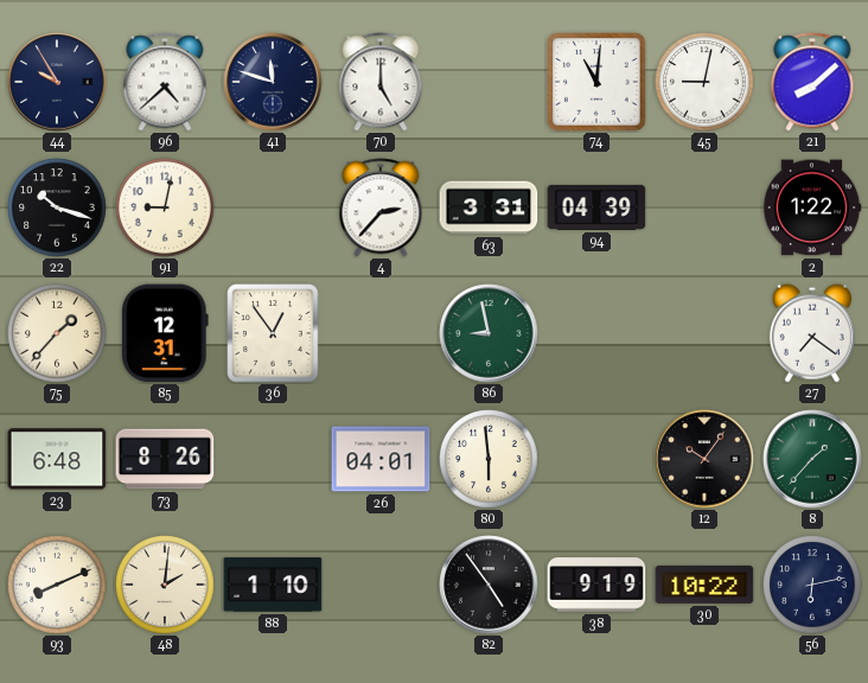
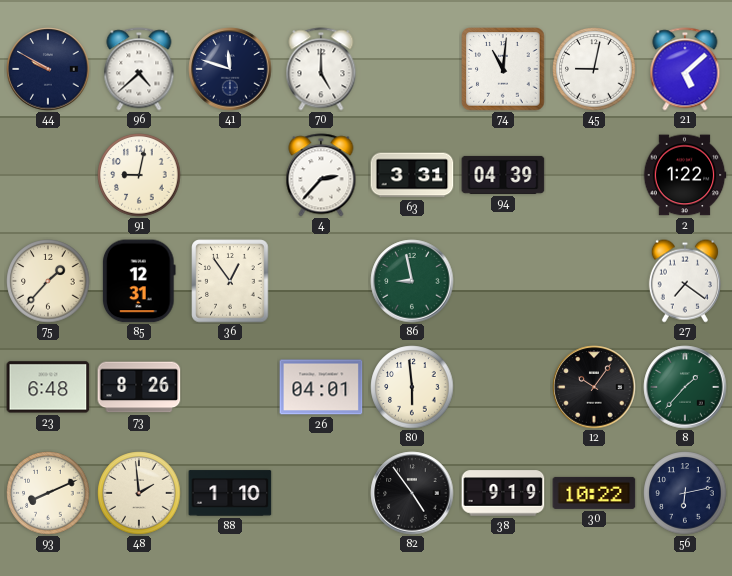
44: 9:55 -> 9:50 (48, 69)
21: 8:08 -> 5:08 (685, 69)
22: 10:18 -> none (57, 208)
48: 2:01 -> 1:59 (139, 493)
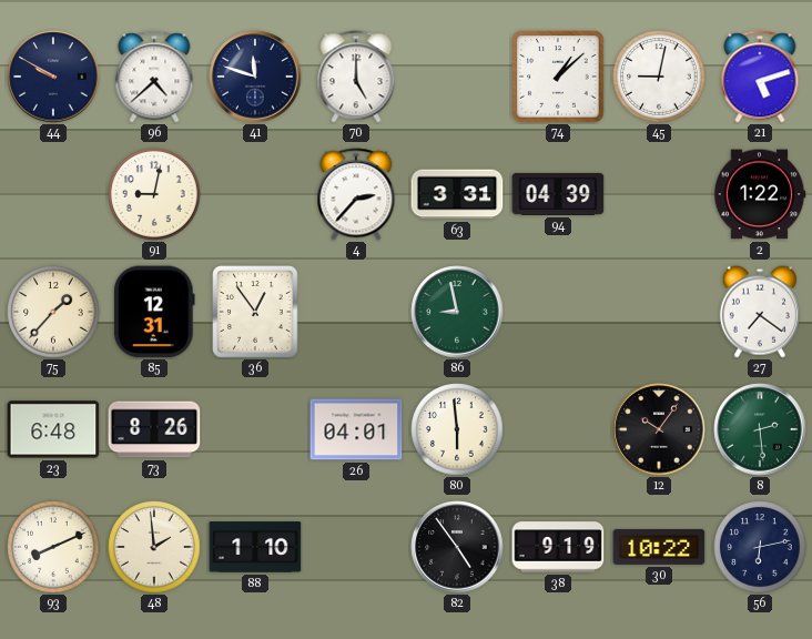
74: 11:01 -> 1:08 (558, 77)
21: 5:08 -> 5:12 (760, 77)
8: 1:37 -> 2:29 (760, 429)
